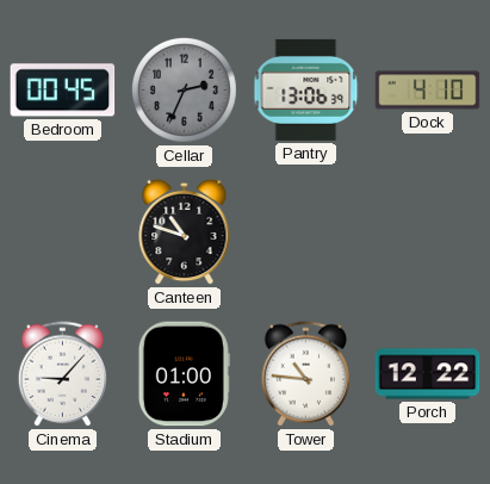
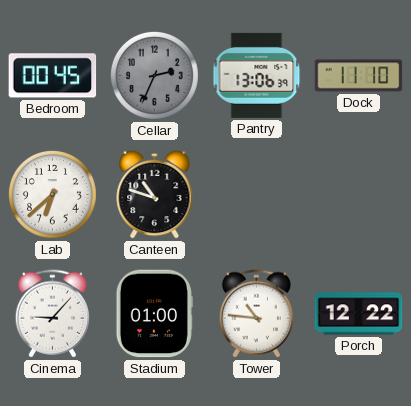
Dock: 4:10 -> 11:10 (359, 76)
Lab: none -> 6:38 (52, 194)
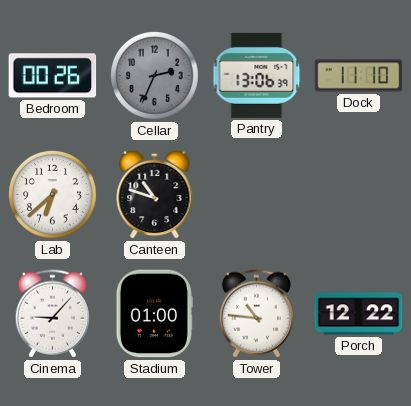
Bedroom: 00:45 -> 00:26 (53, 76)
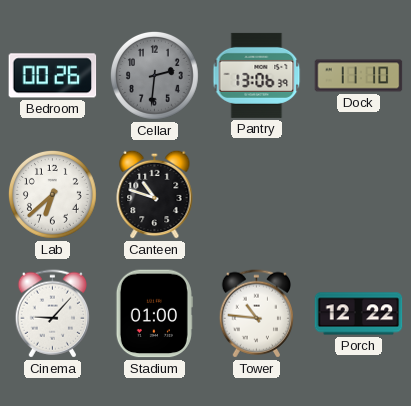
Cellar: 2:34 -> 2:31 (154, 75)
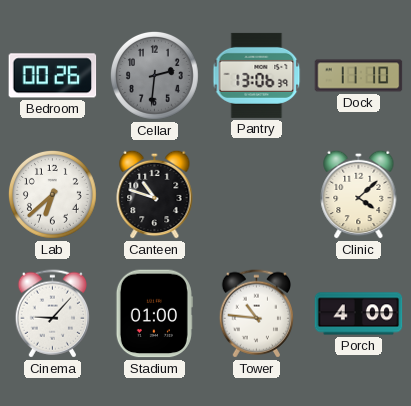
Clinic: none -> 4:08 (359, 194)
Porch: 12:22 -> 4:00 (359, 314)
